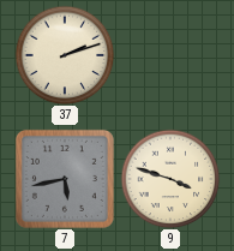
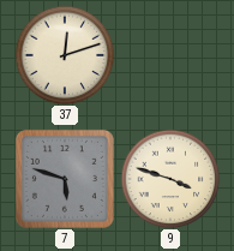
37: 2:12 -> 12:12 (65, 55)
7: 5:43 -> 5:48 (65, 179)
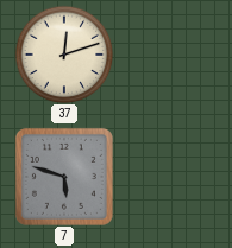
9: 3:48 -> none (170, 179)
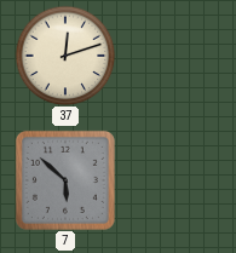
7: 5:48 -> 5:52 (65, 180)
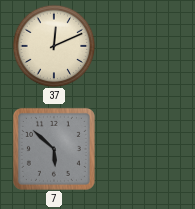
37: 12:12 -> 12:11 (54, 46)
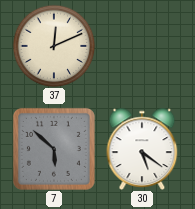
30: none -> 5:21 (142, 149)
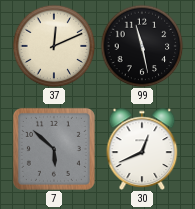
99: none -> 11:28 (142, 46)
30: 5:21 -> 12:41 (142, 149)
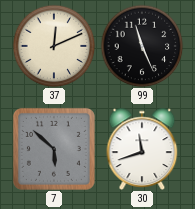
99: 11:28 -> 11:26 (142, 46)
30: 12:41 -> 11:42 (142, 149)
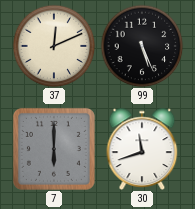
99: 11:26 -> 5:26 (142, 46)
7: 5:52 -> 6:00 (54, 149)
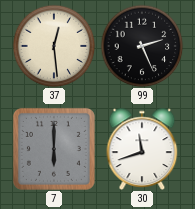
37: 12:11 -> 12:29 (54, 46)
99: 5:26 -> 2:26 (142, 46)
